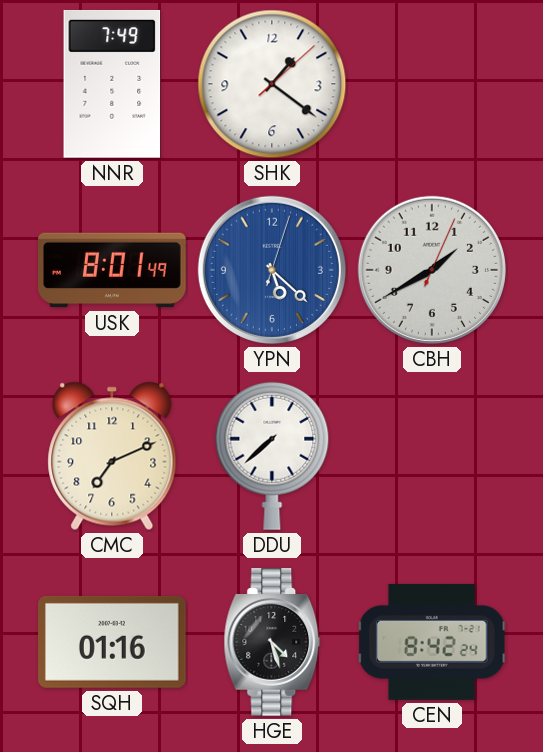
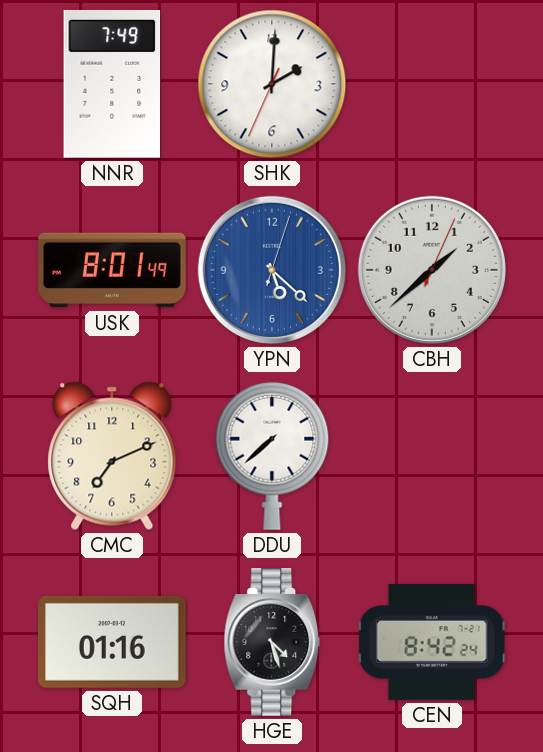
SHK: 1:21 -> 2:00 (272, 84)
CBH: 1:40 -> 1:38 (432, 270)
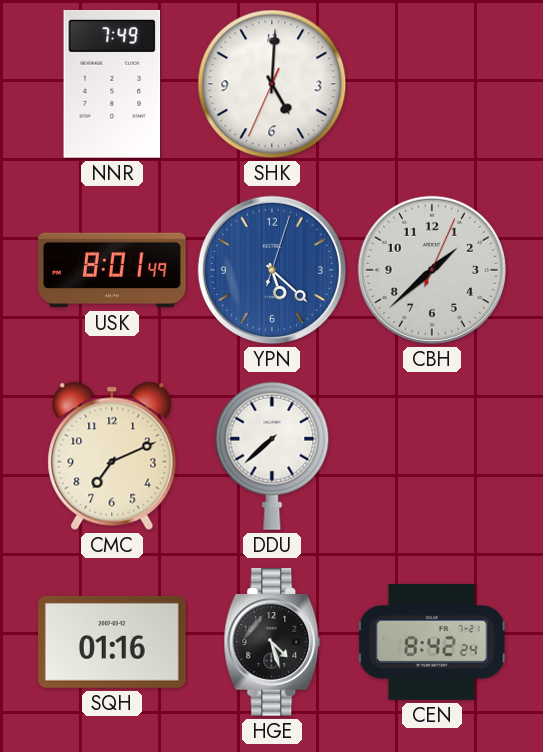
SHK: 2:00 -> 5:00 (272, 84)
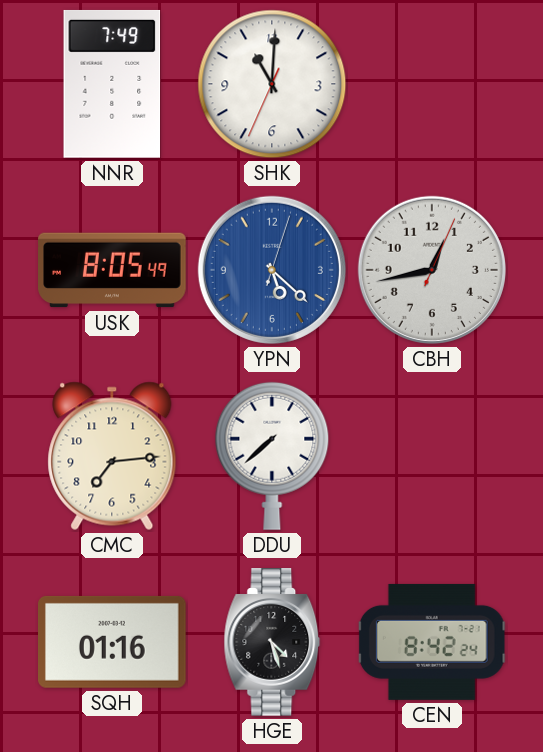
SHK: 5:00 -> 11:00 (272, 84)
USK: 8:01 -> 8:05 (112, 270)
CBH: 1:38 -> 12:43 (432, 270)
CMC: 7:11 -> 7:14 (112, 456)
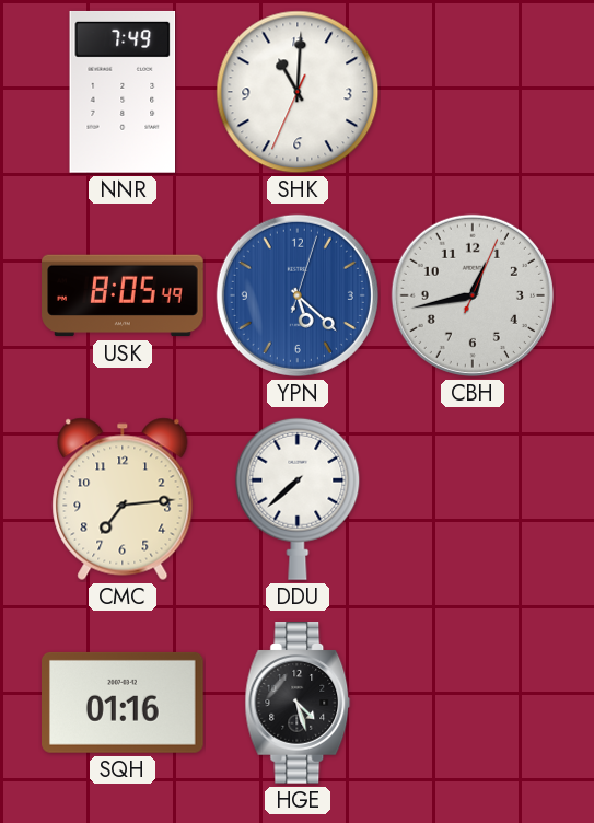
CEN: 8:42 -> none (432, 642)
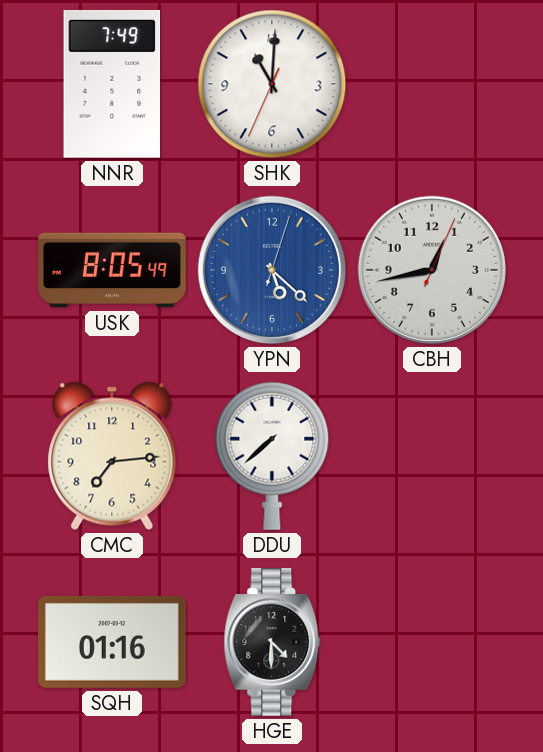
HGE: 4:27 -> 4:30 (272, 642)
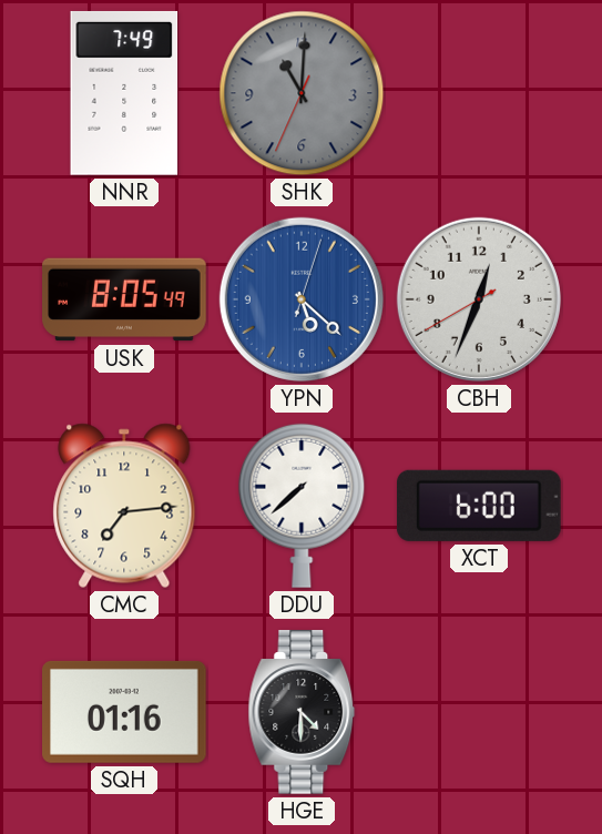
SHK dial: white -> grey (302, 93)
CBH: 12:43 -> 12:33 (479, 299)
XCT: none -> 6:00 (479, 506)
